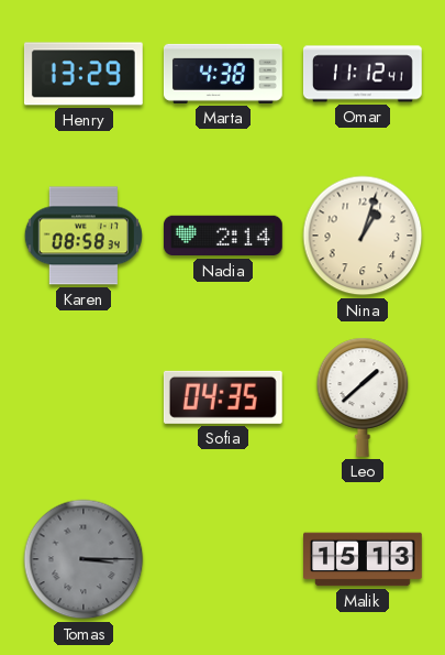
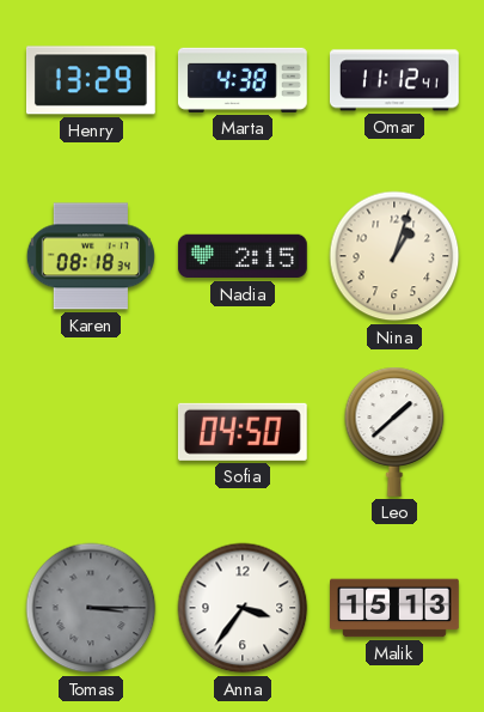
Karen: 08:58 -> 08:18 (91, 256)
Nadia: 2:14 -> 2:15 (243, 256)
Sofia: 04:35 -> 04:50 (243, 432)
Anna: none -> 3:36 (243, 608)
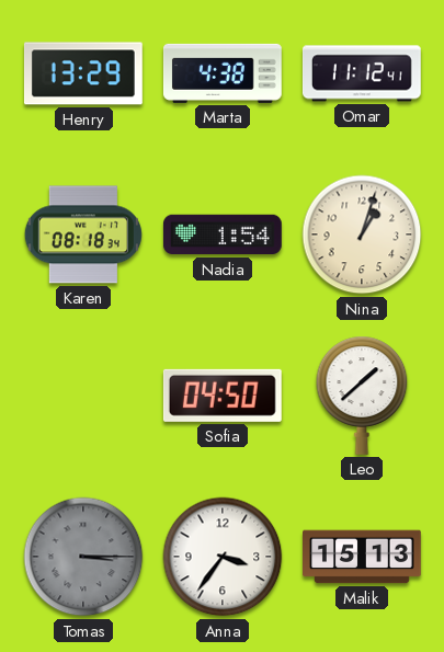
Nadia: 2:15 -> 1:54 (223, 235)
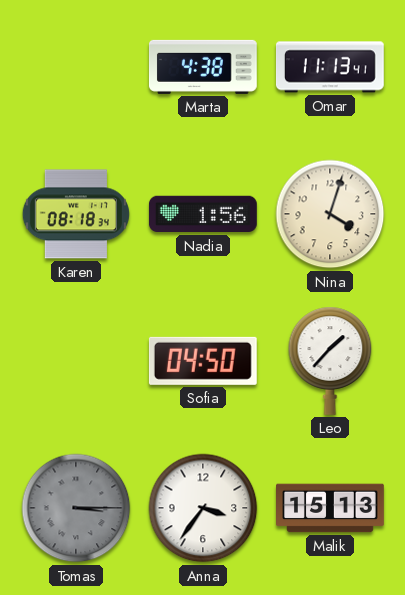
Henry: 13:29 -> none (83, 73)
Omar: 11:12 -> 11:13 (330, 67)
Nadia: 1:54 -> 1:56 (203, 214)
Nina: 1:03 -> 4:03 (330, 214)
Leo: 1:38 -> 1:37 (330, 361)
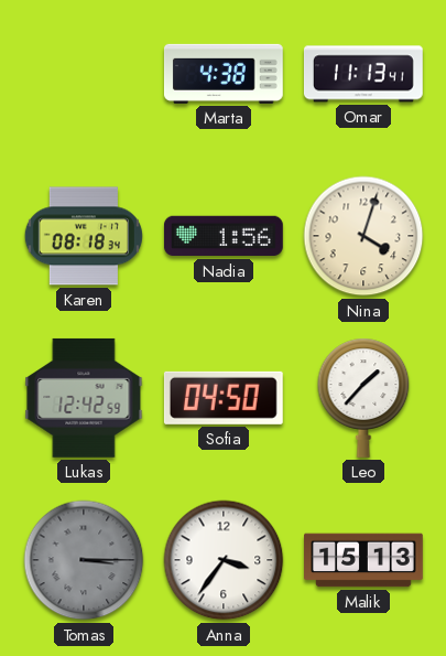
Lukas: none -> 12:42 (84, 398)
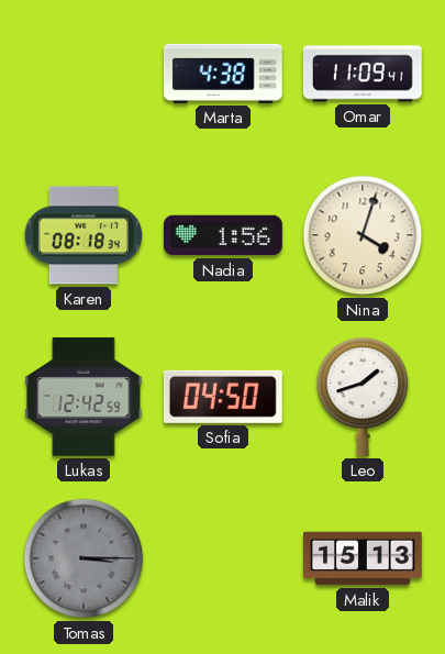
Omar: 11:13 -> 11:09 (363, 74)
Leo: 1:37 -> 1:42 (363, 397)
Anna: 3:36 -> none (224, 560)
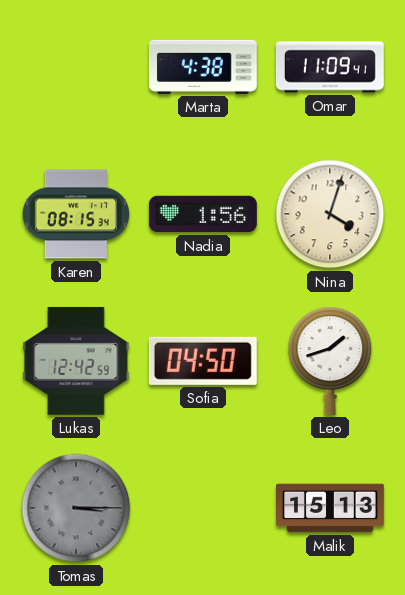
Karen: 08:18 -> 08:15 (76, 214)
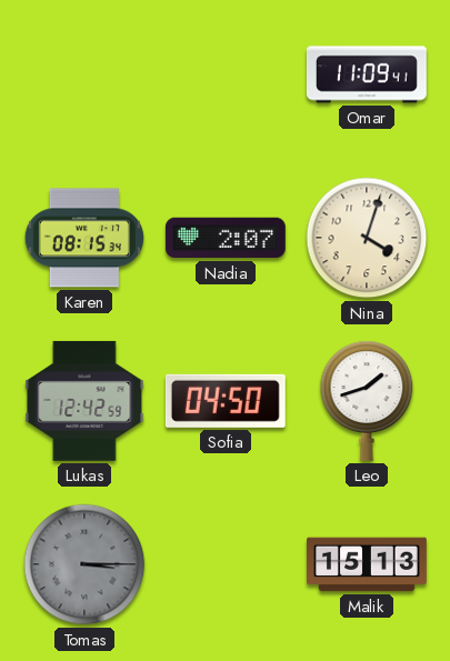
Marta: 4:38 -> none (203, 67)
Nadia: 1:56 -> 2:07 (226, 238)
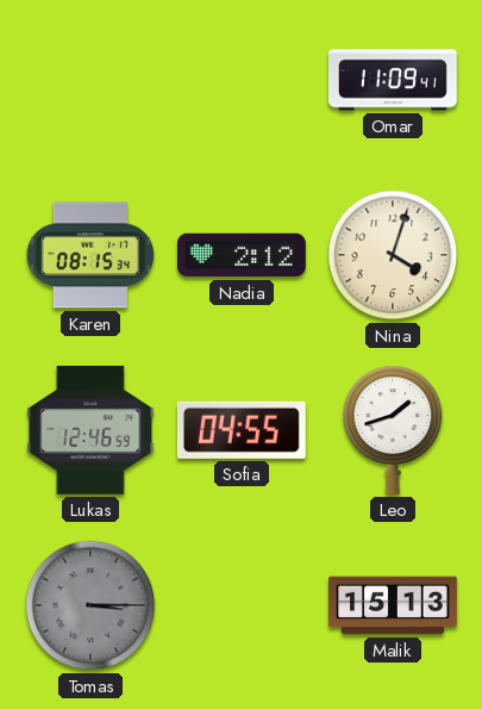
Nadia: 2:07 -> 2:12 (242, 255)
Lukas: 12:42 -> 12:46 (90, 430)
Sofia: 04:50 -> 04:55 (242, 430)
